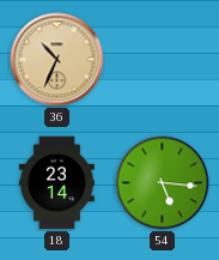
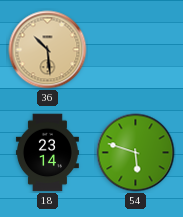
36: 10:34 -> 10:29 (48, 50)
54: 5:16 -> 5:48 (136, 153)
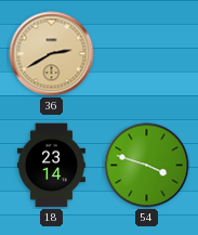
36: 10:29 -> 2:40 (52, 54)
54: 5:48 -> 3:48 (147, 166)
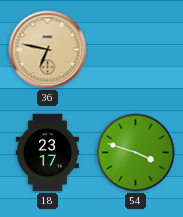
36: 2:40 -> 6:47 (48, 50)
18: 23:14 -> 23:17 (47, 153)
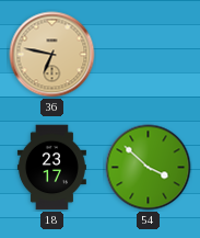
54: 3:48 -> 3:52 (149, 168)
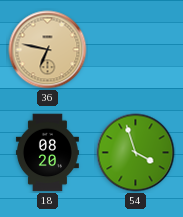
18: 23:17 -> 08:20 (47, 153)
54: 3:52 -> 3:57 (136, 153)
